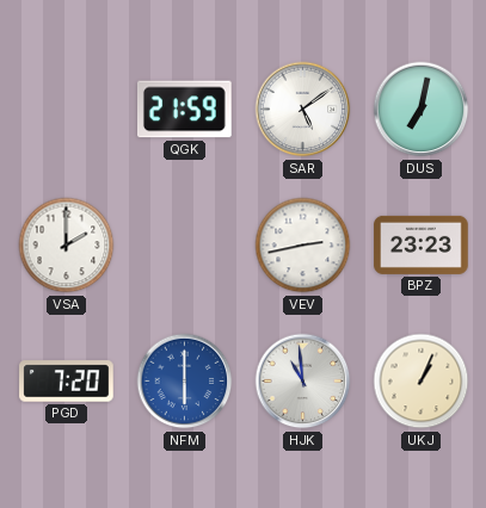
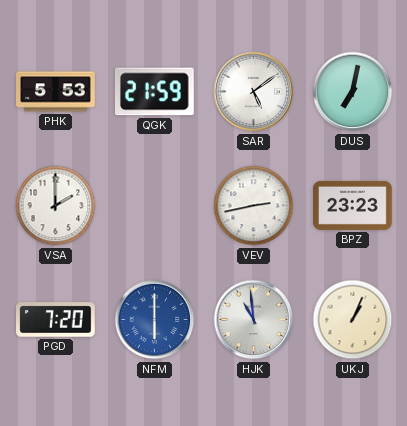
PHK: none -> 5:53 (56, 92)
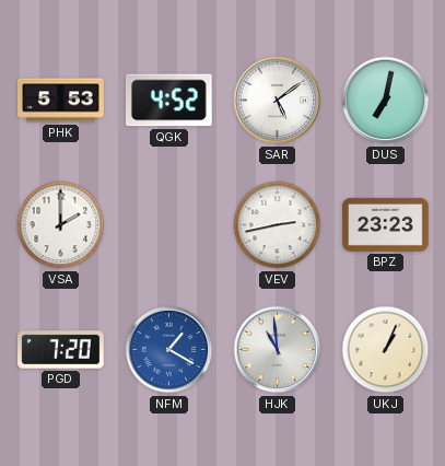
QGK: 21:59 -> 4:52 (169, 101)
NFM: 6:00 -> 1:20 (169, 350)
